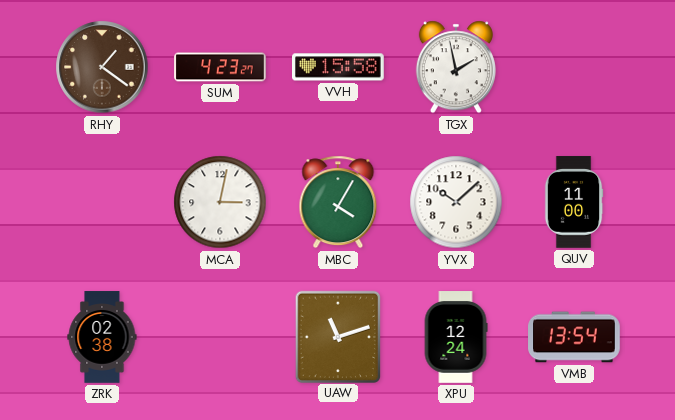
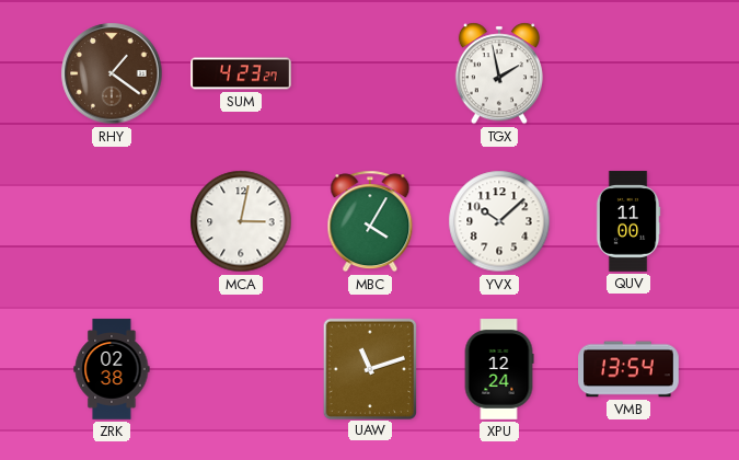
VVH: 15:58 -> none (339, 67)
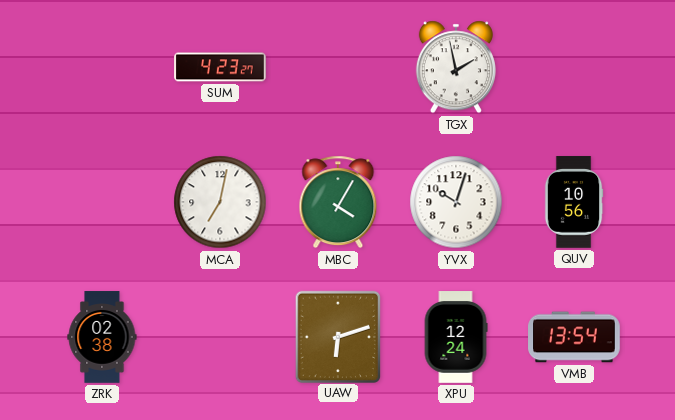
RHY: 1:21 -> none (112, 73)
MCA: 3:02 -> 7:02 (220, 202)
YVX: 10:08 -> 10:03 (456, 202)
QUV: 11:00 -> 10:56 (574, 202)
UAW: 11:12 -> 6:12 (337, 336)
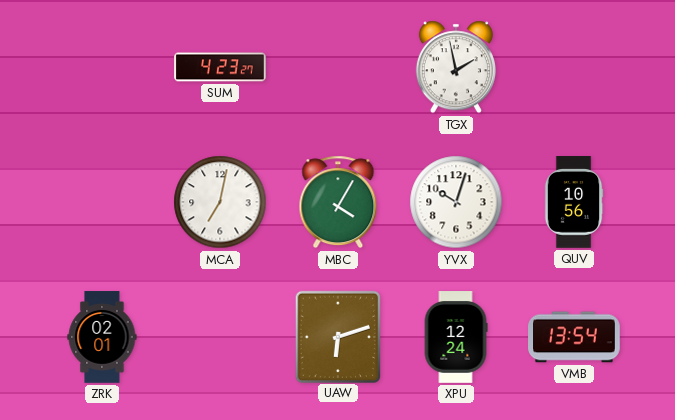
ZRK: 02:38 -> 02:01 (102, 337)
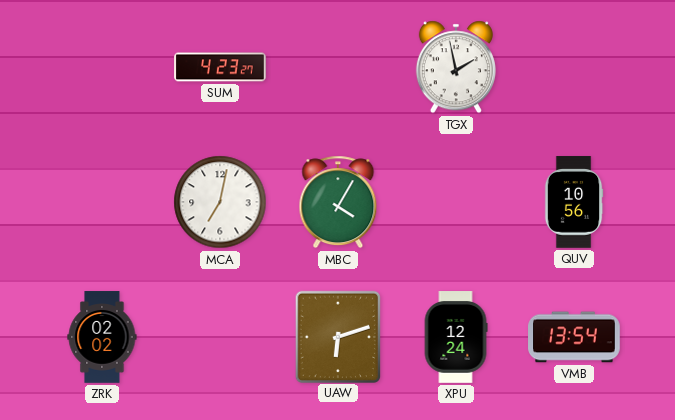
YVX: 10:03 -> none (456, 202)
ZRK: 02:01 -> 02:02 (102, 337)
